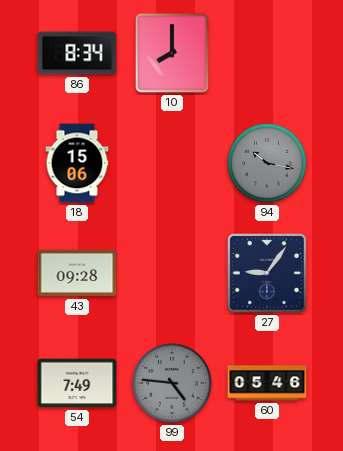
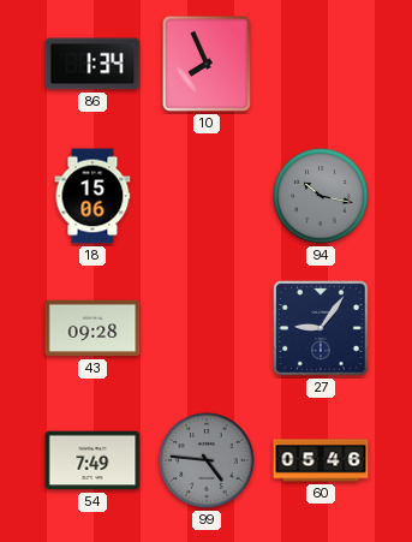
86: 8:34 -> 1:34 (92, 64)
10: 8:00 -> 7:56 (208, 64)
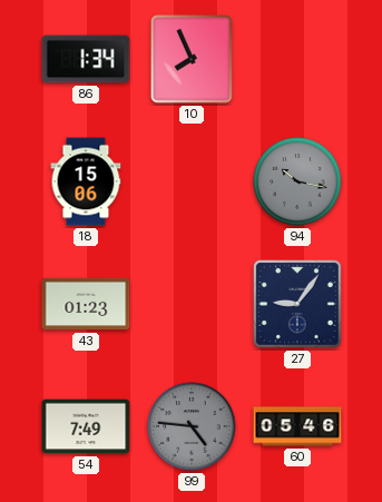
43: 09:28 -> 01:23 (86, 304)
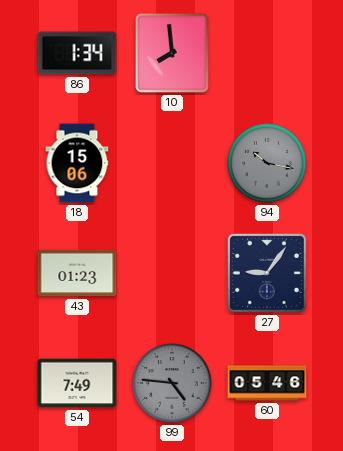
10: 7:56 -> 7:59 (173, 53)
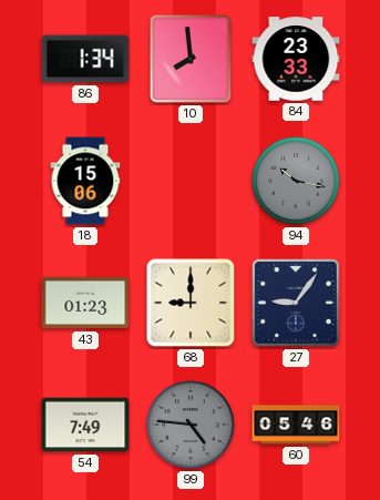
84: none -> 23:33 (296, 59)
68: none -> 9:00 (191, 303)
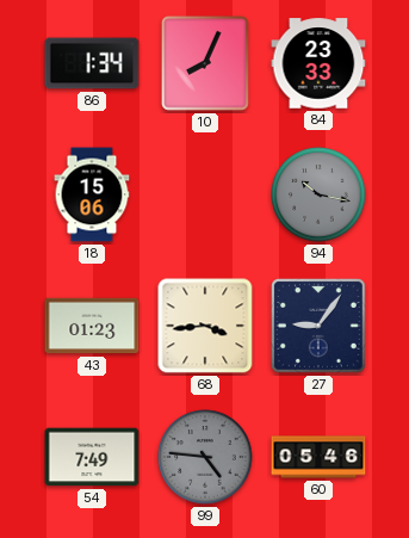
10: 7:59 -> 8:04 (206, 63)
68: 9:00 -> 3:44 (205, 326)
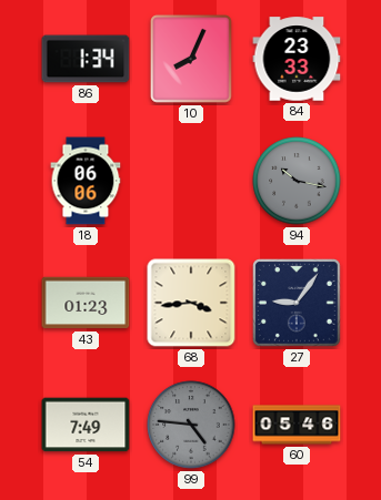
18: 15:06 -> 06:06 (86, 181)
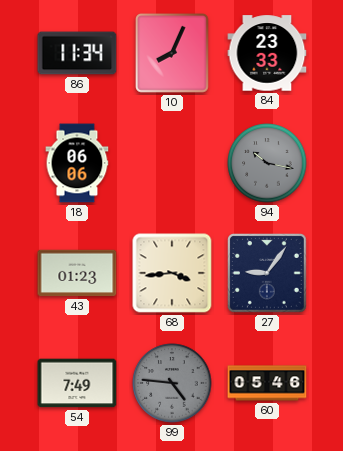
86: 1:34 -> 11:34 (77, 53)
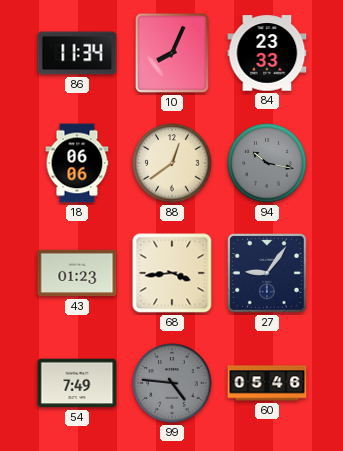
88: none -> 12:39 (172, 163)
